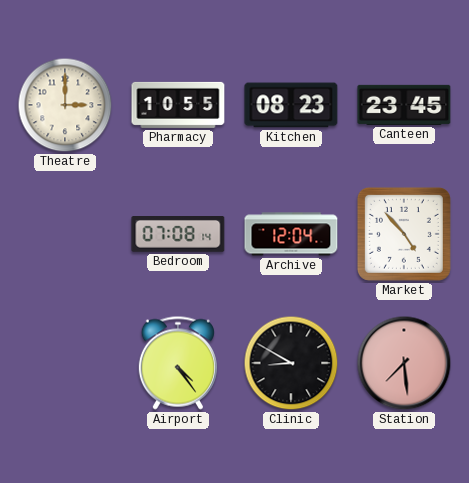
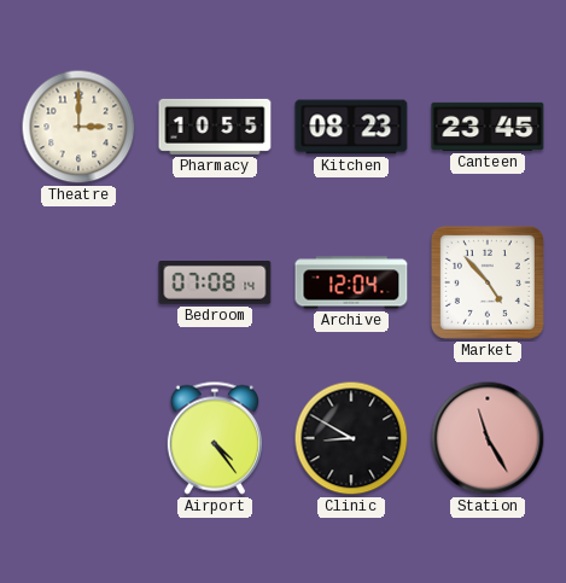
Station: 7:29 -> 11:25 (488, 438)
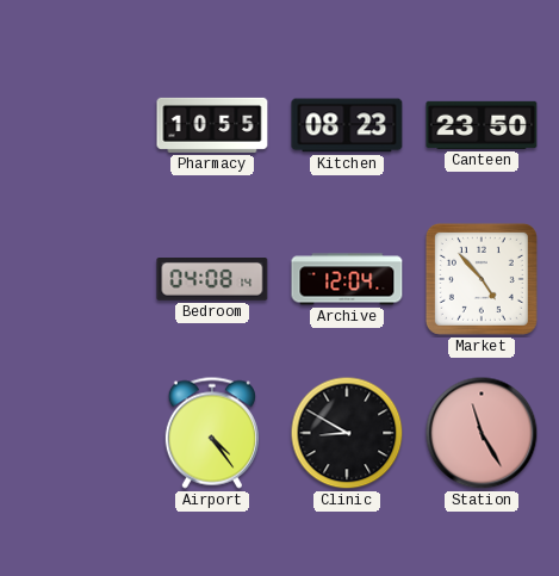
Theatre: 3:00 -> none (78, 127)
Canteen: 23:45 -> 23:50 (482, 125)
Bedroom: 07:08 -> 04:08 (212, 280)
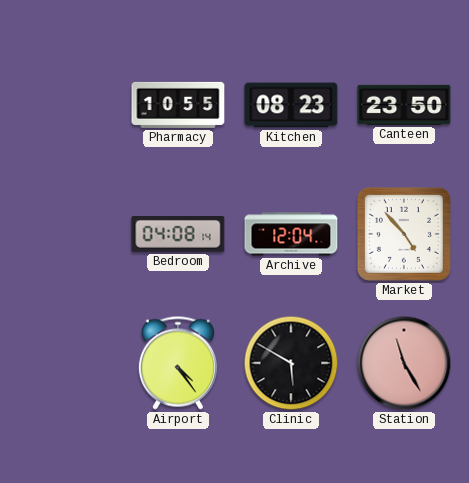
Clinic: 8:50 -> 5:50 (291, 363)
